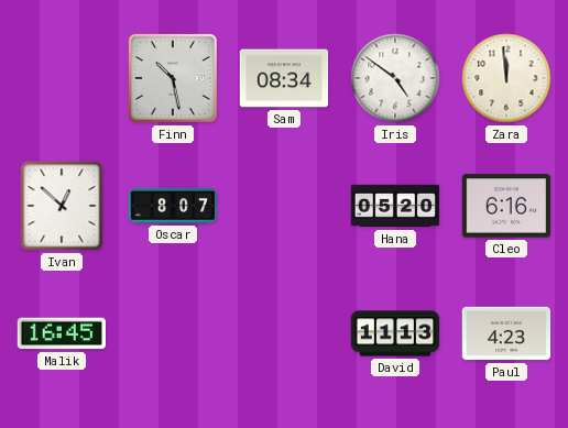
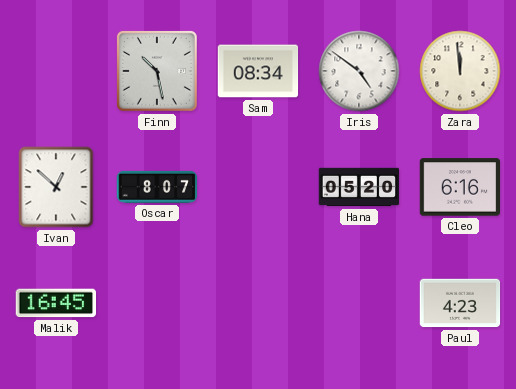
David: 11:13 -> none (395, 333)
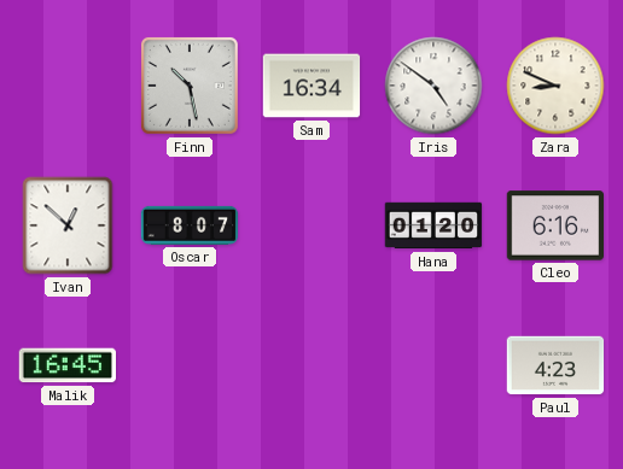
Sam: 08:34 -> 16:34 (311, 86)
Zara: 11:59 -> 8:49 (555, 86)
Hana: 05:20 -> 01:20 (433, 225)
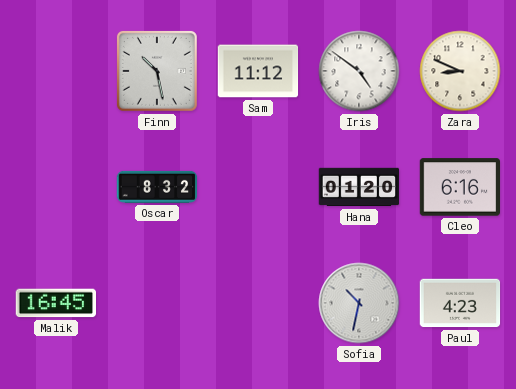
Sam: 16:34 -> 11:12 (258, 71)
Ivan: 12:52 -> none (68, 225)
Oscar: 8:07 -> 8:32 (157, 187)
Sofia: none -> 10:32 (359, 303)
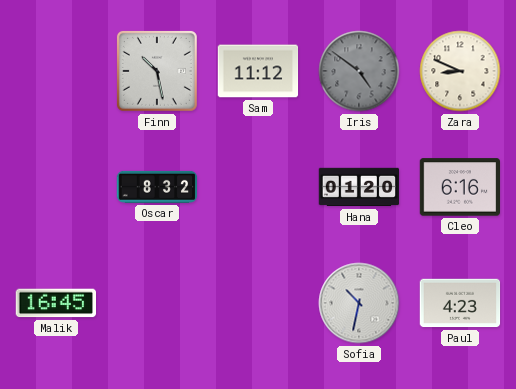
Iris dial: white -> grey (359, 71)
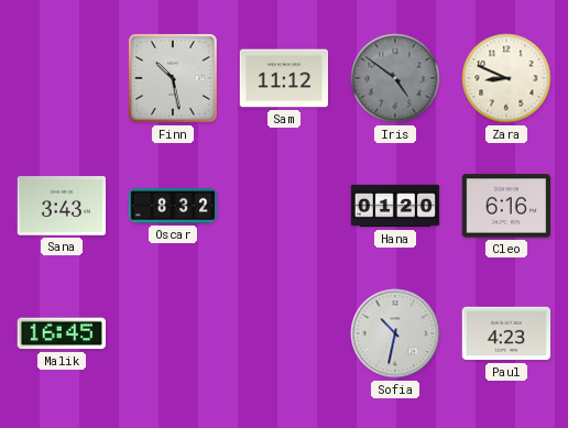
Sana: none -> 3:43 (62, 206)
